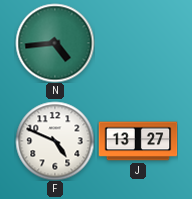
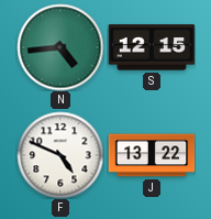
S: none -> 12:15 (152, 47)
J: 13:27 -> 13:22 (152, 155)
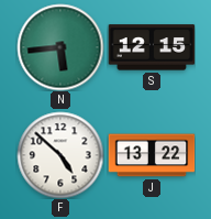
N: 4:44 -> 5:44 (60, 47)
F: 4:49 -> 4:52 (60, 155)
